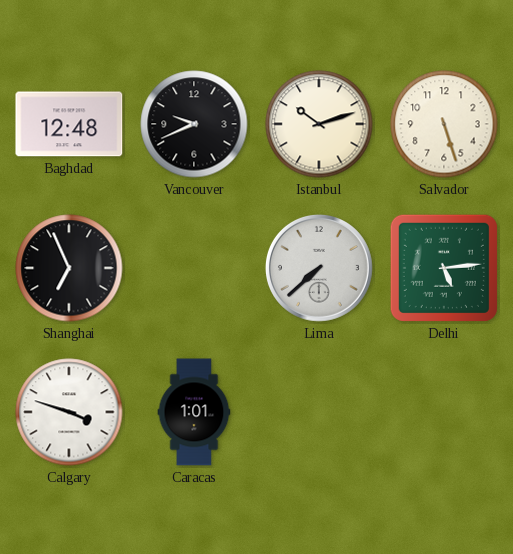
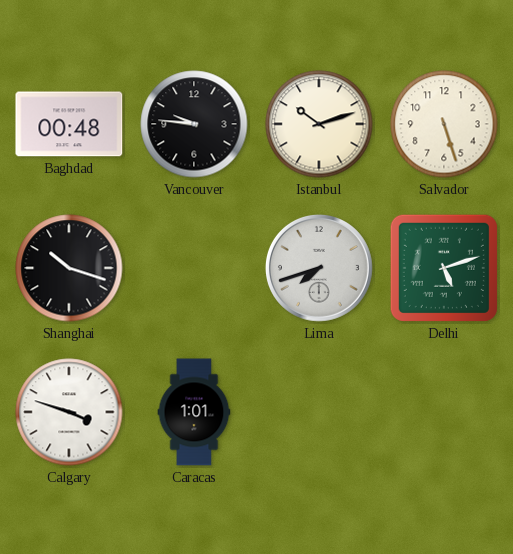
Baghdad: 12:48 -> 00:48 (69, 124)
Vancouver: 9:41 -> 9:46 (194, 124)
Shanghai: 6:56 -> 10:18 (69, 268)
Lima: 7:38 -> 7:42 (319, 268)
Delhi: 5:14 -> 5:12 (444, 268)
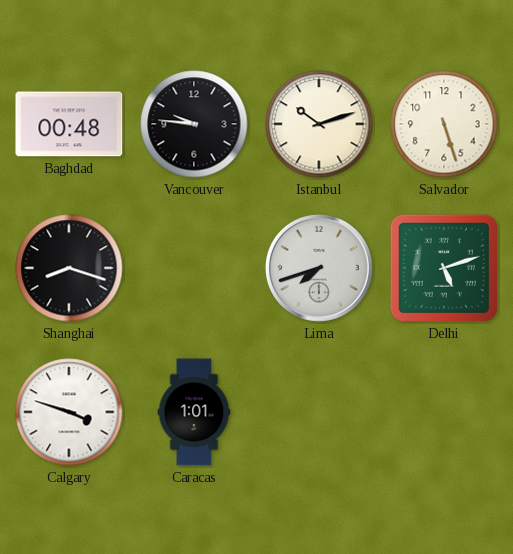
Shanghai: 10:18 -> 8:18 (69, 268)
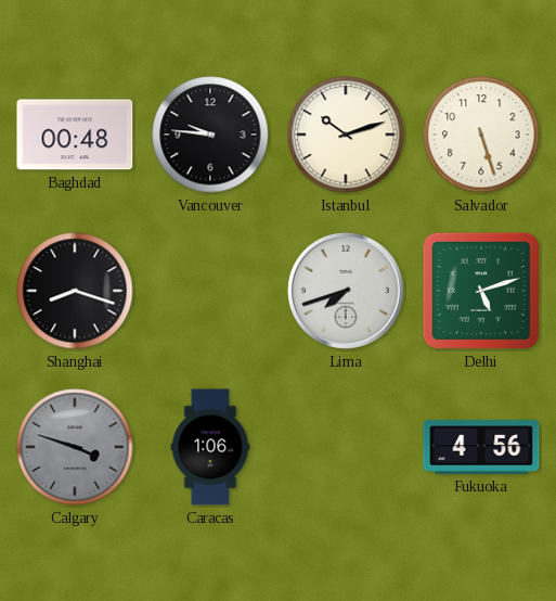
Calgary dial: white -> grey (75, 447)
Caracas: 1:01 -> 1:06 (210, 447)
Fukuoka: none -> 4:56 (481, 447)
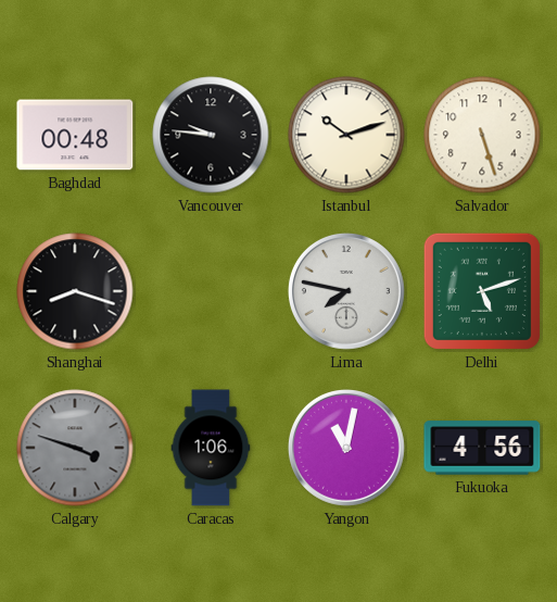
Lima: 7:42 -> 7:47 (346, 291)
Yangon: none -> 11:02 (346, 448)
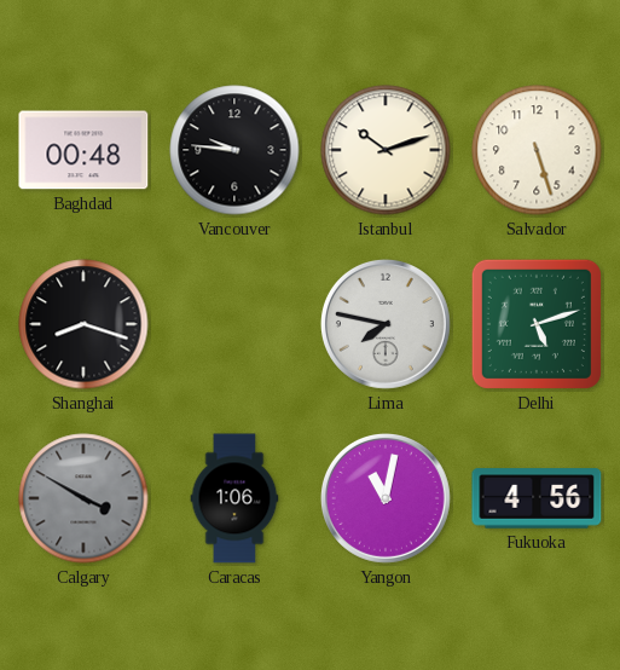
Calgary: 3:48 -> 3:50 (83, 498)
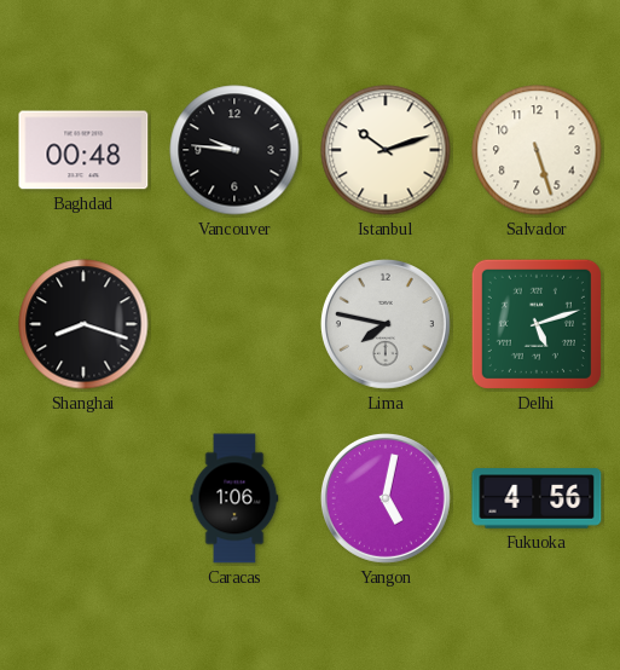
Calgary: 3:50 -> none (83, 498)
Yangon: 11:02 -> 5:02 (386, 498)
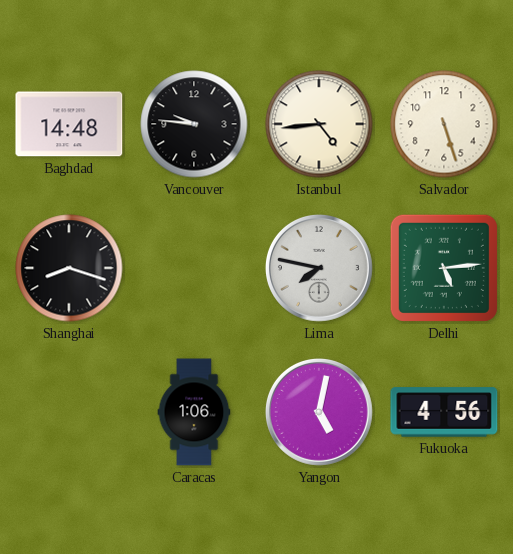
Baghdad: 00:48 -> 14:48 (69, 124)
Istanbul: 10:12 -> 4:44 (319, 124)
Delhi: 5:12 -> 5:14 (444, 268)
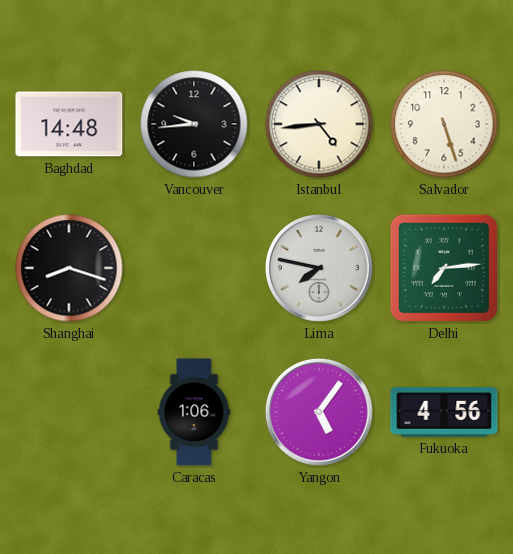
Vancouver: 9:46 -> 9:44 (194, 124)
Delhi: 5:14 -> 7:14 (444, 268)
Yangon: 5:02 -> 5:06 (319, 412)
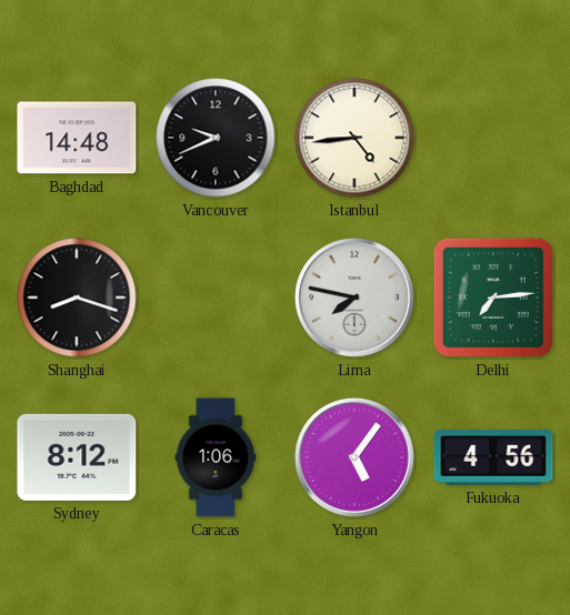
Vancouver: 9:44 -> 9:41 (216, 138)
Salvador: 5:27 -> none (444, 124)
Sydney: none -> 8:12 (77, 457)
